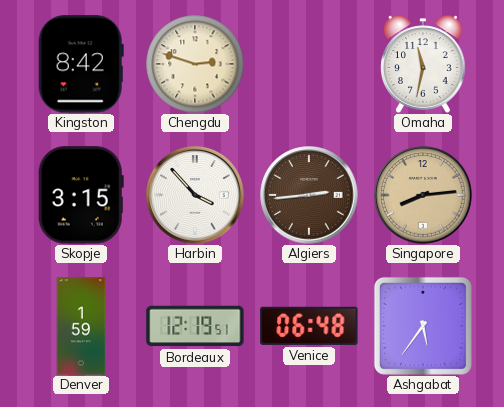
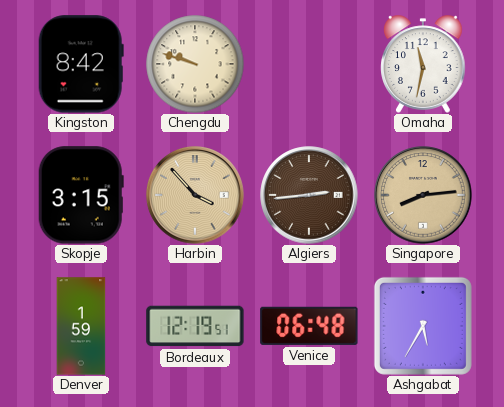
Chengdu: 2:48 -> 9:48 (195, 64)
Harbin dial: white -> champagne (195, 195)
Ashgabat: 5:36 -> 5:35 (423, 326)
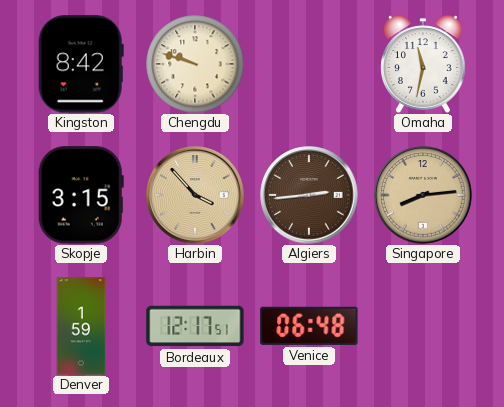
Bordeaux: 12:19 -> 12:17 (195, 326)
Ashgabat: 5:35 -> none (423, 326)
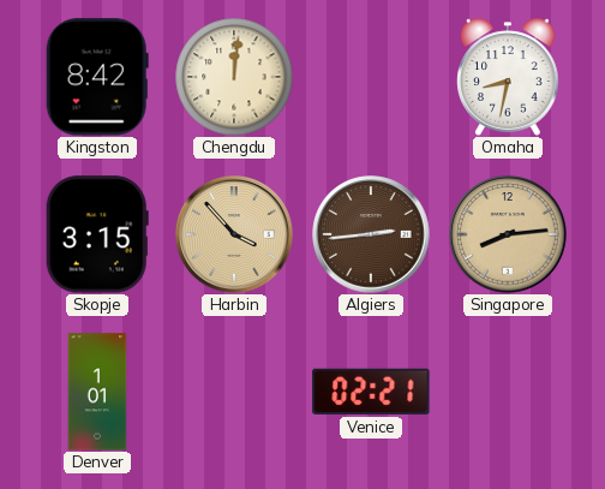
Chengdu: 9:48 -> 12:01 (234, 77)
Omaha: 11:32 -> 8:32 (508, 77)
Denver: 1:59 -> 1:01 (97, 392)
Bordeaux: 12:17 -> none (195, 326)
Venice: 06:48 -> 02:21 (371, 392)
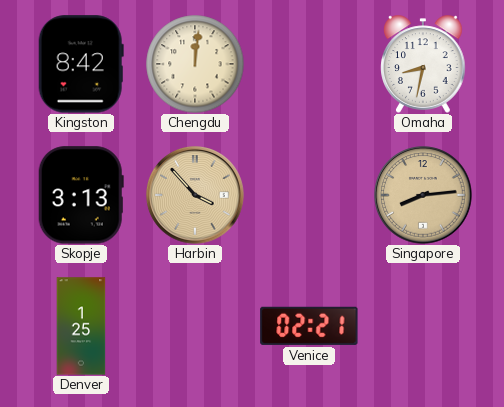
Skopje: 3:15 -> 3:13 (81, 195)
Algiers: 2:44 -> none (371, 234)
Denver: 1:01 -> 1:25 (81, 326)
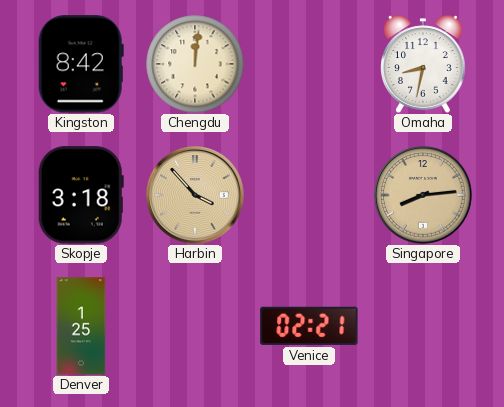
Skopje: 3:13 -> 3:18 (81, 195)
